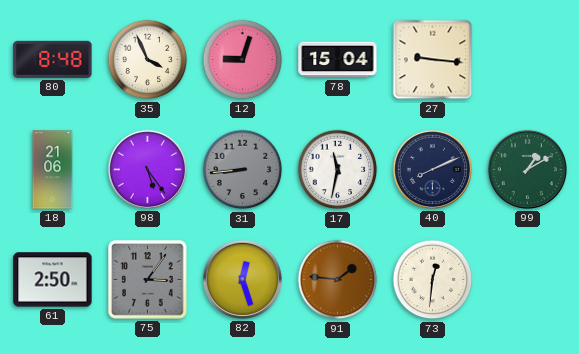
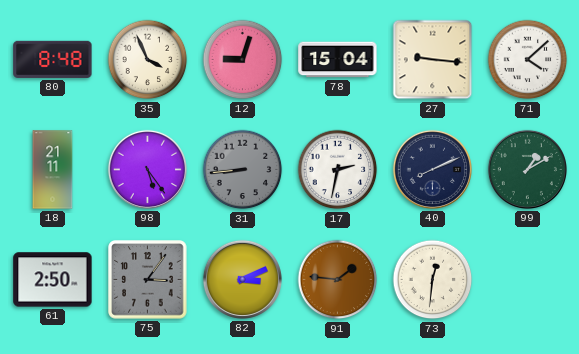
71: none -> 4:08 (528, 60)
18: 21:06 -> 21:11 (53, 170)
17: 11:32 -> 2:32 (338, 170)
82: 12:27 -> 3:11 (242, 279)
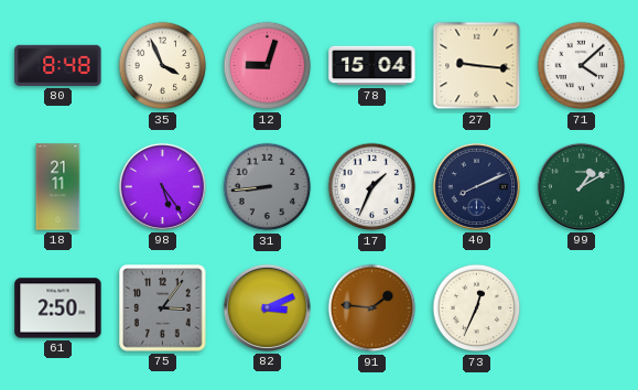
17: 2:32 -> 1:34 (372, 187)
73: 12:31 -> 12:34 (477, 308)
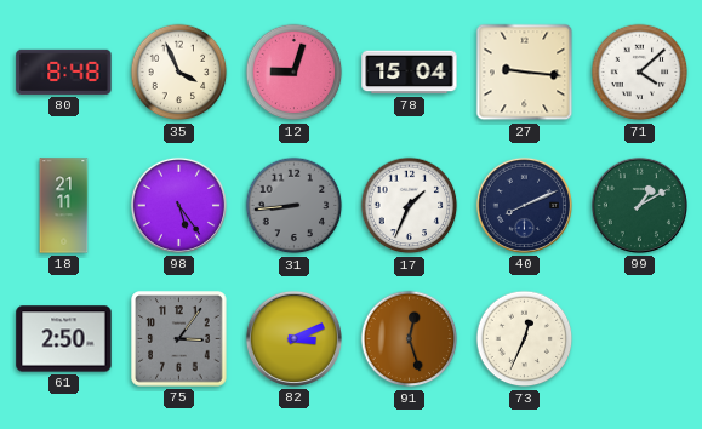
91: 1:46 -> 12:27 (410, 339)
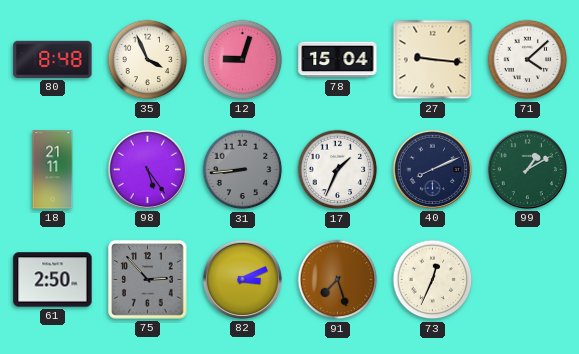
75: 3:06 -> 2:53 (148, 280)
91: 12:27 -> 7:27 (338, 280)
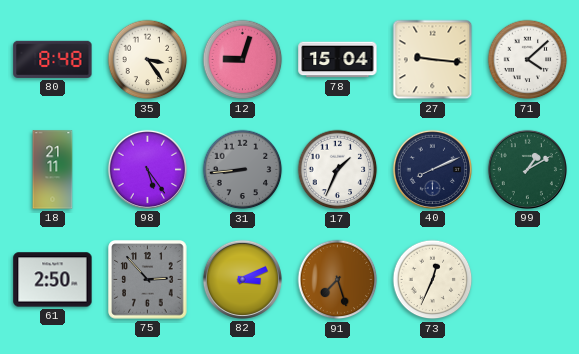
35: 3:56 -> 3:24 (148, 60)
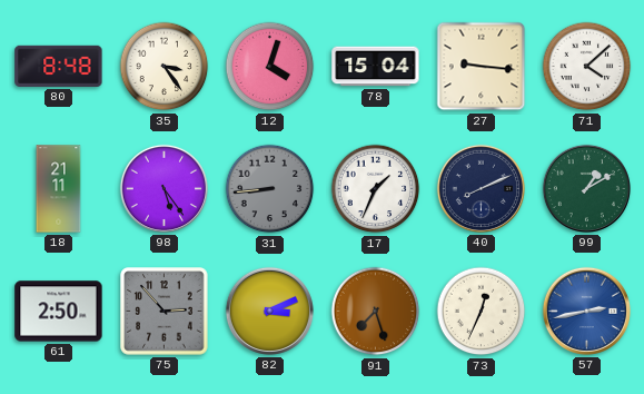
12: 9:03 -> 4:03 (270, 67)
57: none -> 2:43 (586, 311)
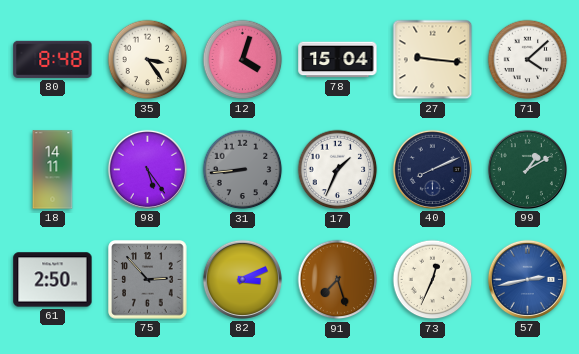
18: 21:11 -> 14:11 (53, 170)
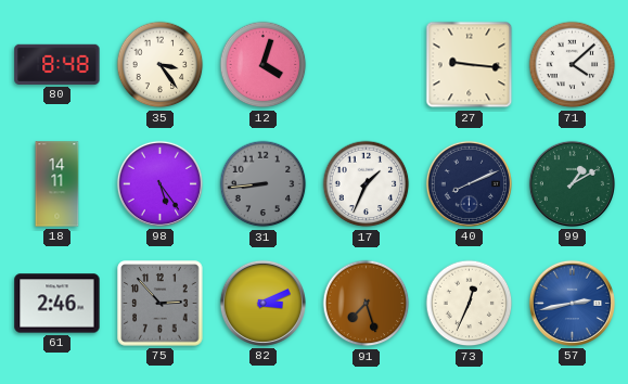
78: 15:04 -> none (338, 60)
61: 2:50 -> 2:46 (57, 304)
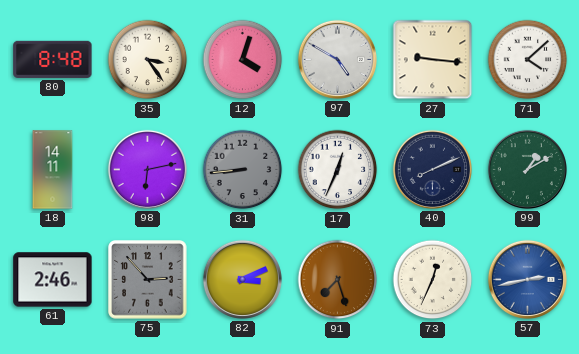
97: none -> 4:50 (337, 59)
98: 5:24 -> 6:13 (147, 169)
17: 1:34 -> 12:34 (338, 170)
